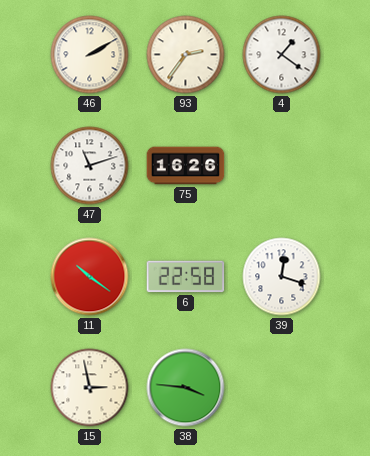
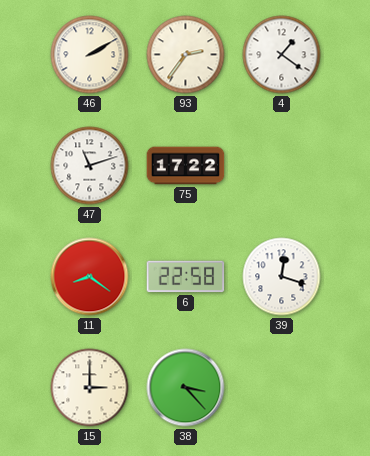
75: 16:26 -> 17:22 (186, 166)
11: 10:21 -> 8:21 (90, 277)
15: 2:58 -> 3:00 (90, 388)
38: 3:46 -> 3:23 (186, 388)
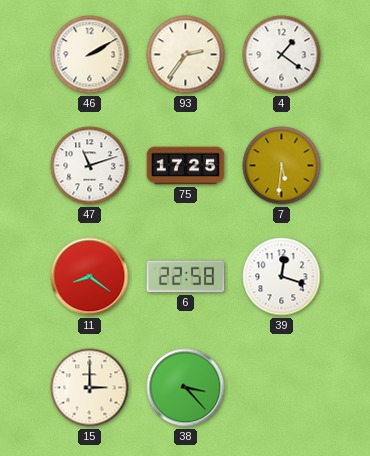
75: 17:22 -> 17:25 (186, 166)
7: none -> 5:31 (282, 166)
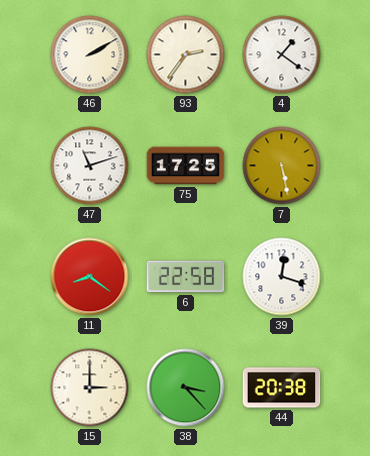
7: 5:31 -> 5:28 (282, 166)
44: none -> 20:38 (282, 388)
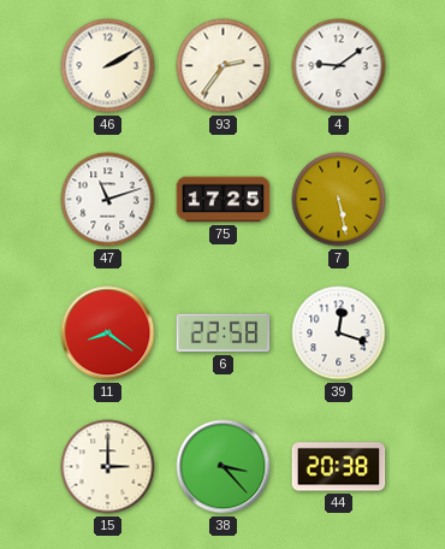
4: 1:21 -> 9:09 (339, 66)
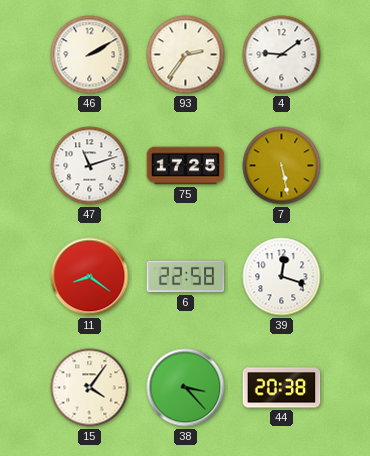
15: 3:00 -> 4:06 (90, 388)
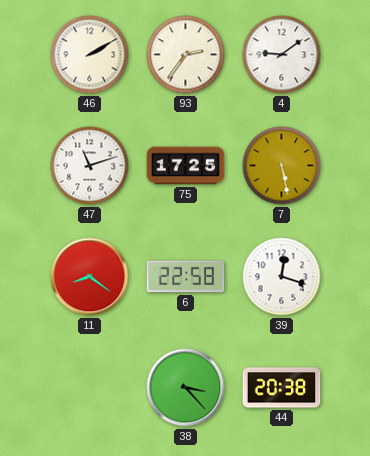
15: 4:06 -> none (90, 388)
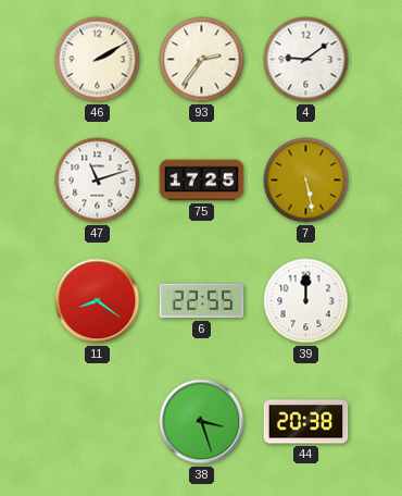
6: 22:58 -> 22:55 (202, 301)
39: 12:18 -> 12:00 (306, 301)
38: 3:23 -> 3:27 (202, 422)
